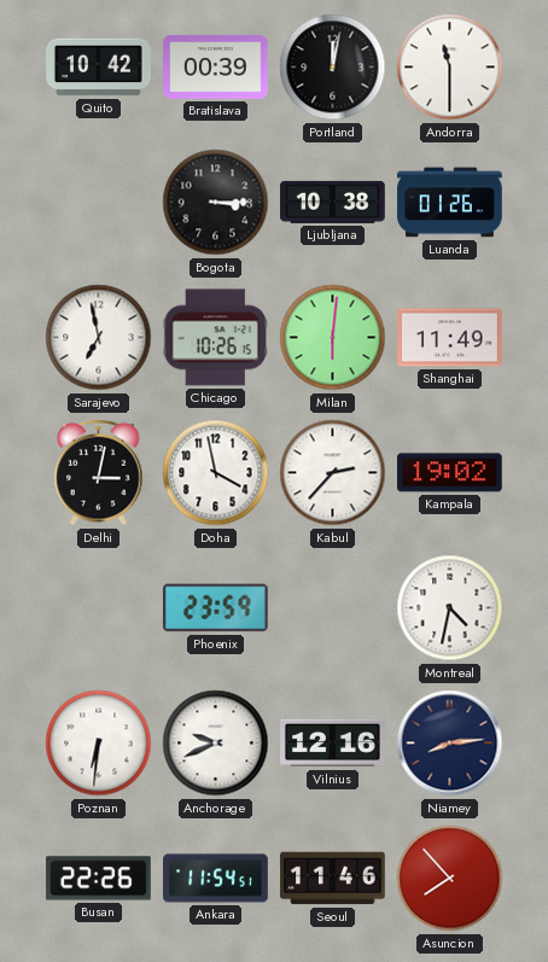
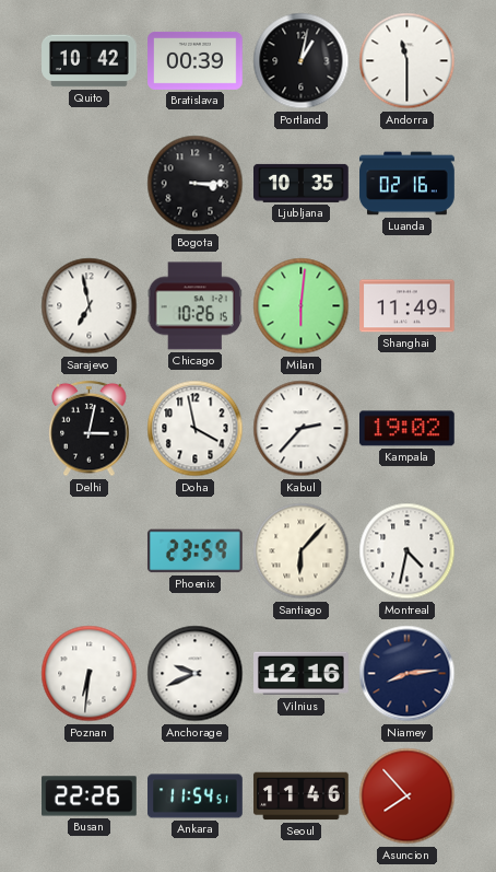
Portland: 12:02 -> 1:02 (302, 61)
Ljubljana: 10:38 -> 10:35 (302, 183)
Luanda: 01:26 -> 02:16 (408, 184)
Santiago: none -> 6:07 (302, 551)
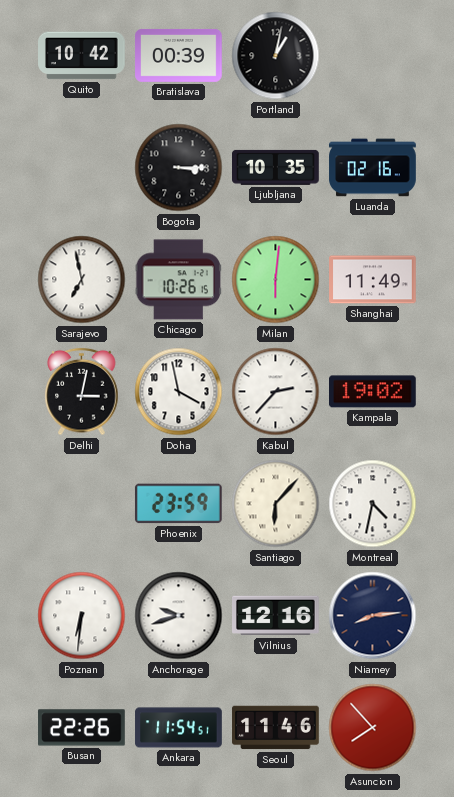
Andorra: 11:30 -> none (408, 61)
Anchorage: 9:41 -> 9:42 (179, 616)
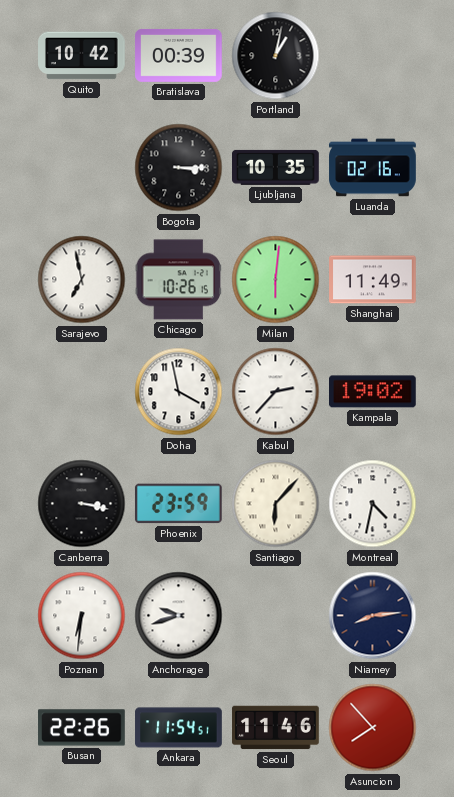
Delhi: 3:02 -> none (82, 392)
Canberra: none -> 3:17 (82, 504)
Vilnius: 12:16 -> none (276, 616)
